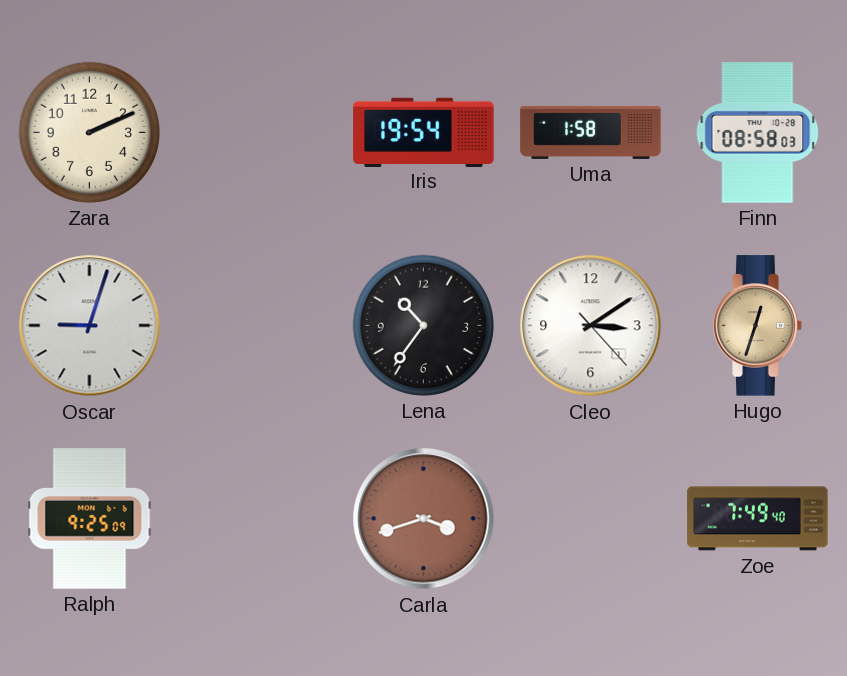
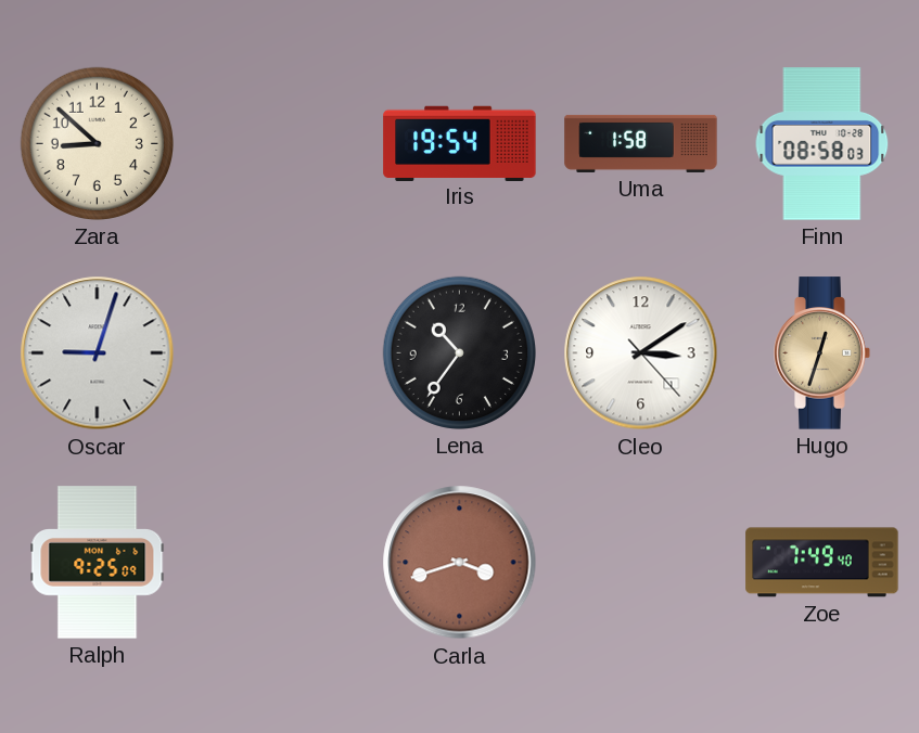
Zara: 2:11 -> 8:52 (97, 143)
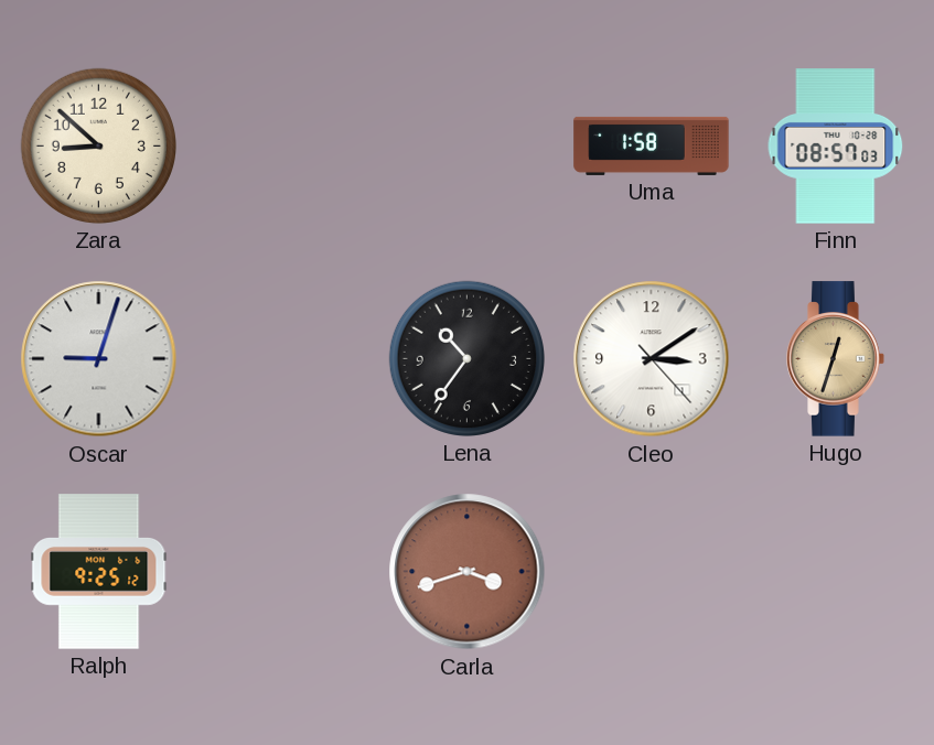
Iris: 19:54 -> none (460, 143)
Finn: 08:58 -> 08:57 (836, 147)
Ralph: 9:25:09 -> 9:25:12 (99, 572)
Zoe: 7:49 -> none (822, 563)
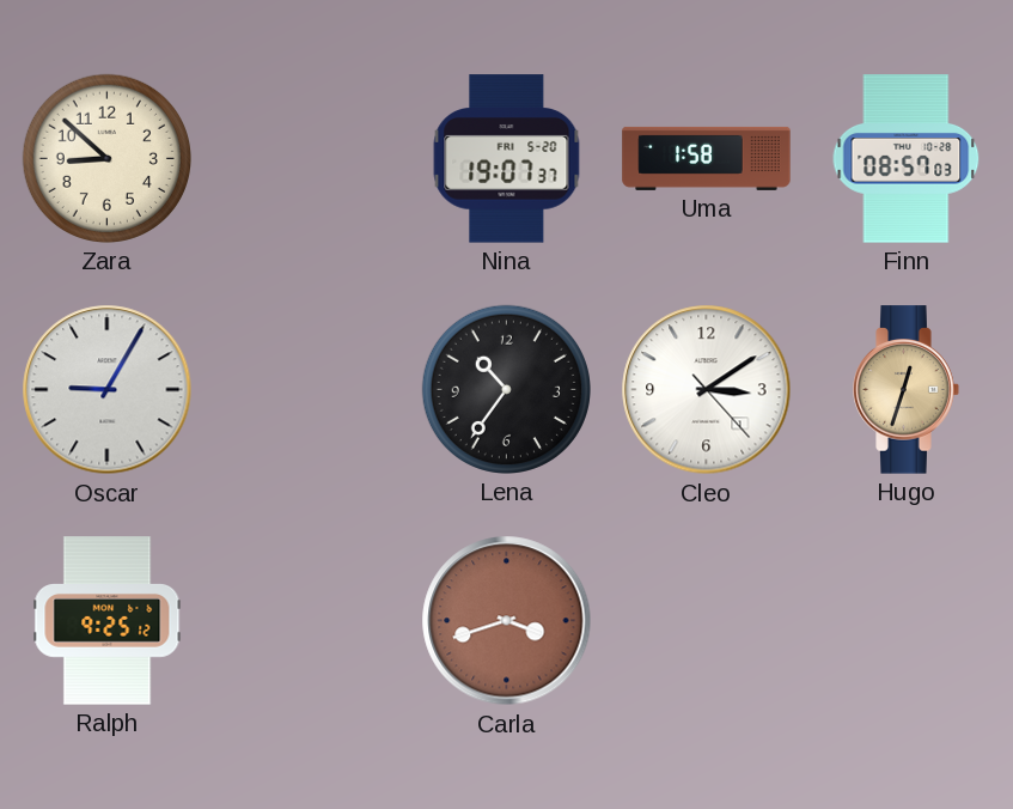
Nina: none -> 19:07 (507, 159)
Oscar: 9:03 -> 9:05 (108, 390)
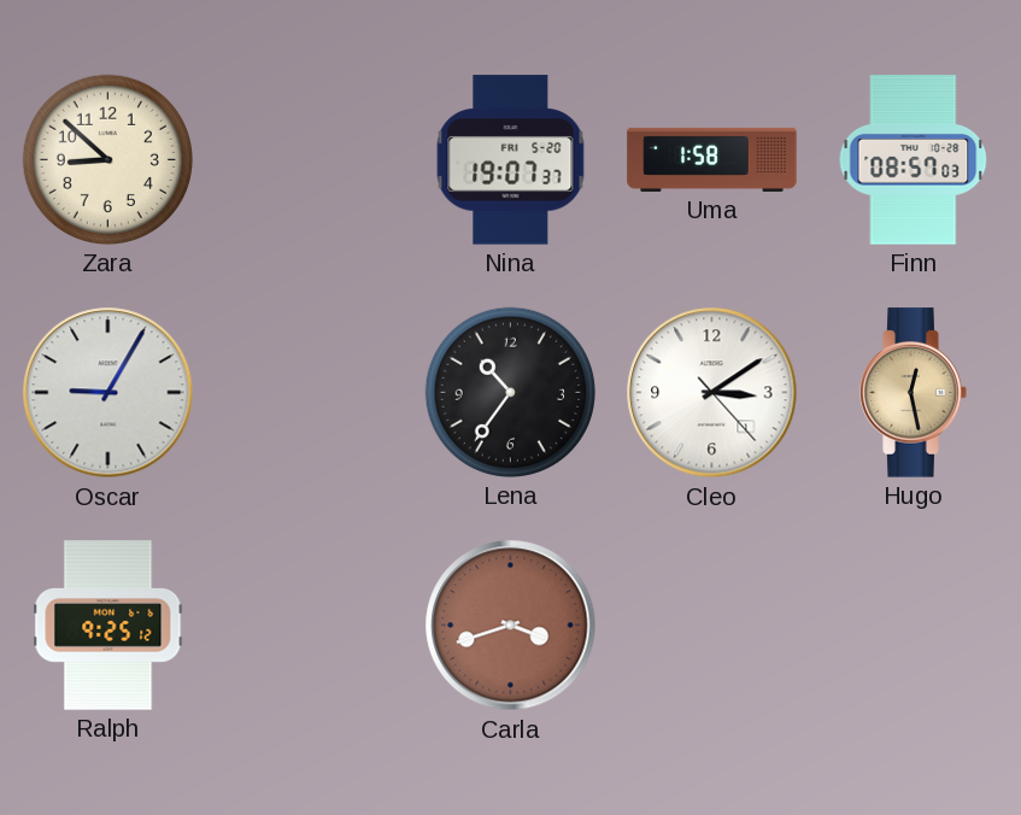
Hugo: 12:33 -> 12:28 (914, 393)
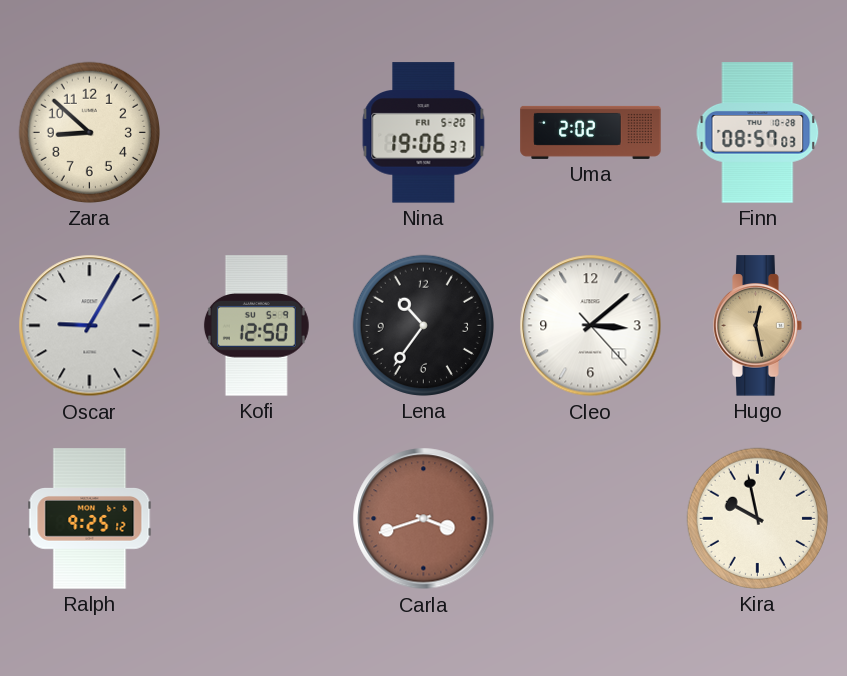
Nina: 19:07 -> 19:06 (424, 133)
Uma: 1:58 -> 2:02 (591, 132)
Kofi: none -> 12:50 (256, 326)
Cleo: 3:09 -> 3:08 (591, 326)
Kira: none -> 9:58 (757, 518)
